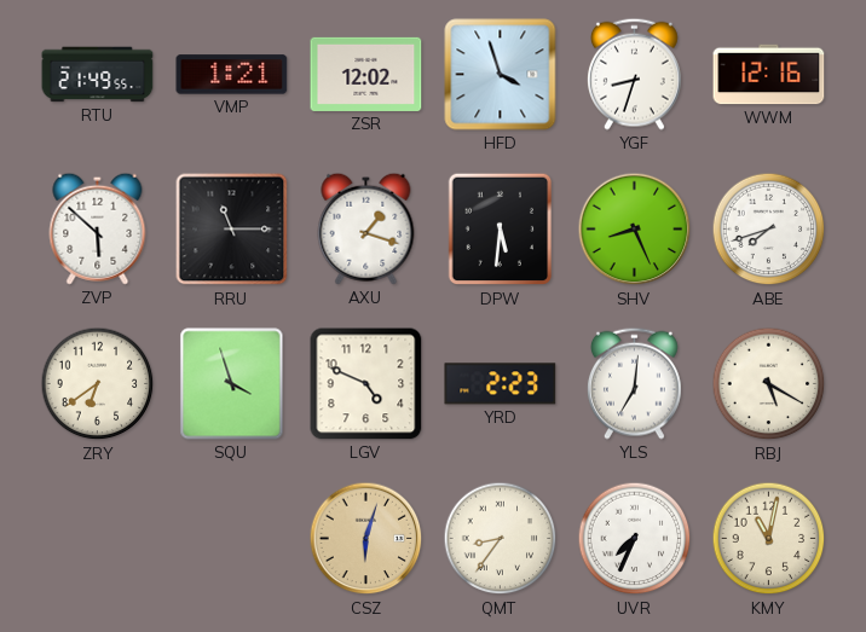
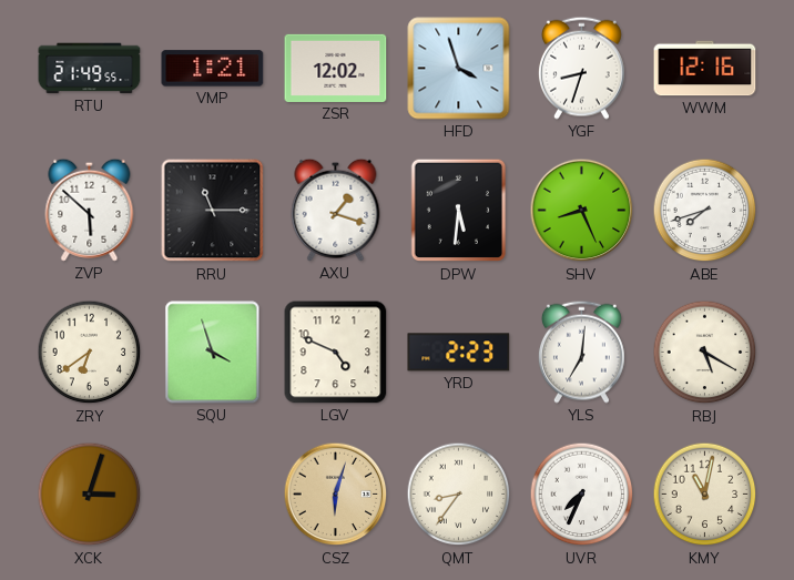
XCK: none -> 3:03 (90, 495)
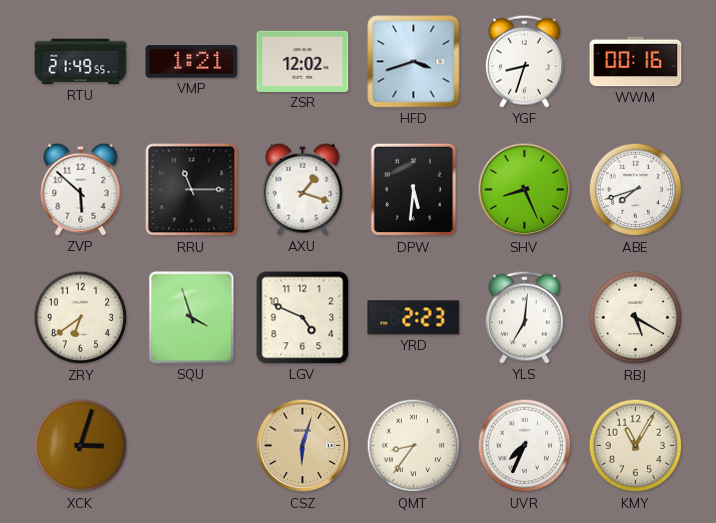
HFD: 3:57 -> 3:42 (414, 62)
WWM: 12:16 -> 00:16 (636, 62)
KMY: 11:02 -> 11:05 (636, 446)
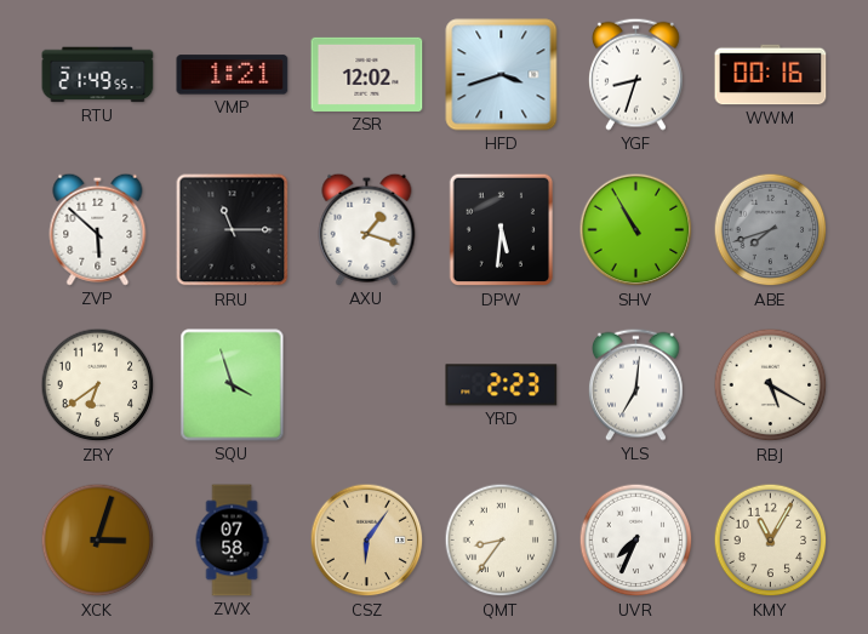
SHV: 8:26 -> 10:55 (636, 230)
ABE dial: white -> grey (771, 230)
LGV: 4:49 -> none (303, 318)
ZWX: none -> 07:58 (232, 541)
CSZ: 6:03 -> 6:06 (367, 541)
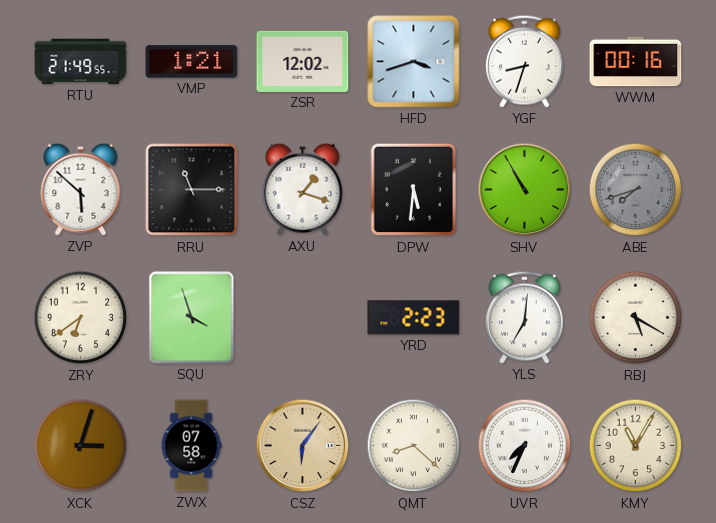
QMT: 8:36 -> 8:22 (414, 446)
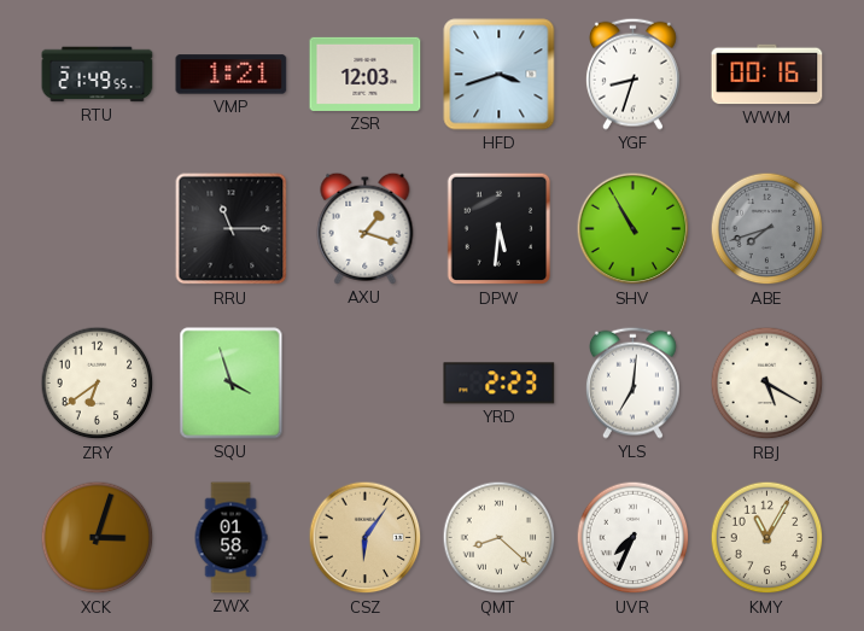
ZSR: 12:02 -> 12:03 (366, 74)
ZVP: 5:52 -> none (81, 189)
ZWX: 07:58 -> 01:58 (230, 538)
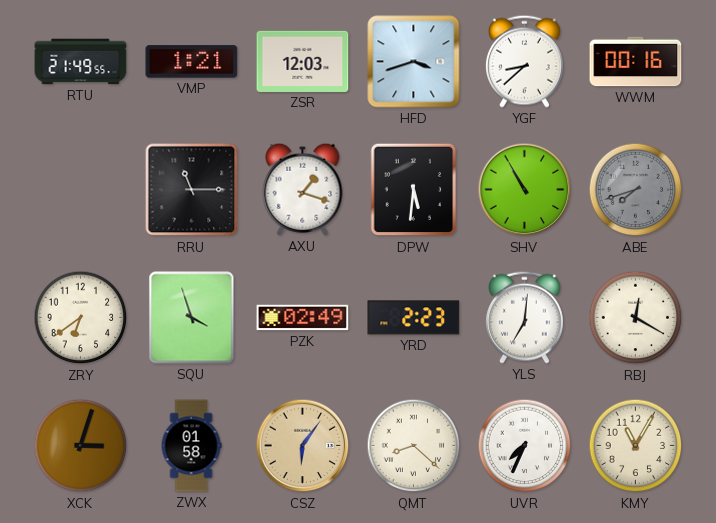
YGF: 8:33 -> 8:38 (524, 61)
PZK: none -> 02:49 (303, 318)
RBJ: 5:20 -> 12:20 (636, 318)
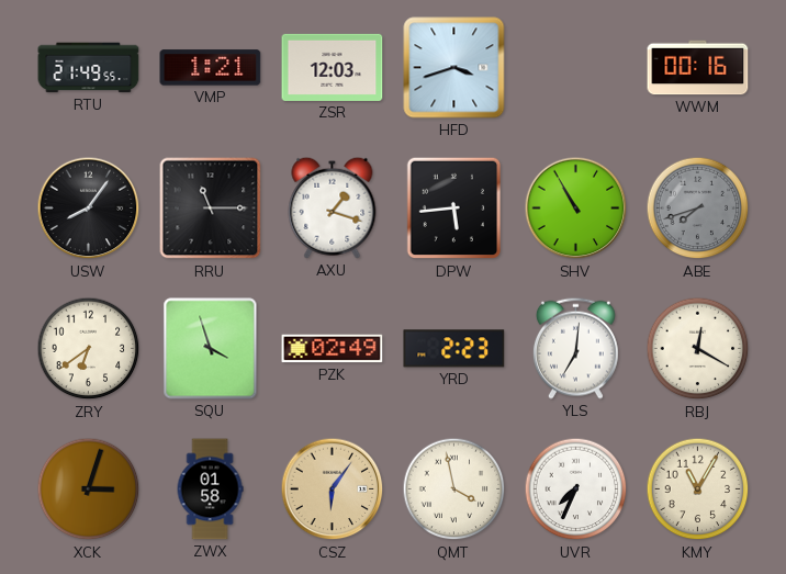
YGF: 8:38 -> none (524, 61)
USW: none -> 8:06 (89, 209)
DPW: 5:31 -> 5:44 (454, 209)
QMT: 8:22 -> 3:58 (454, 489)
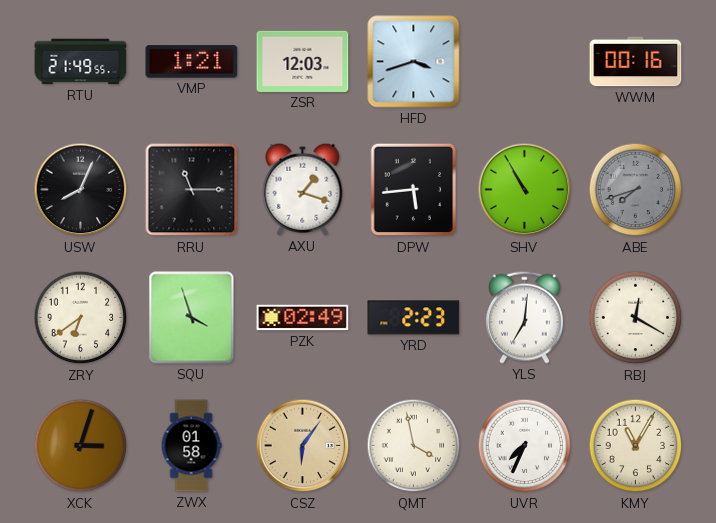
USW: 8:06 -> 8:04 (81, 190)
